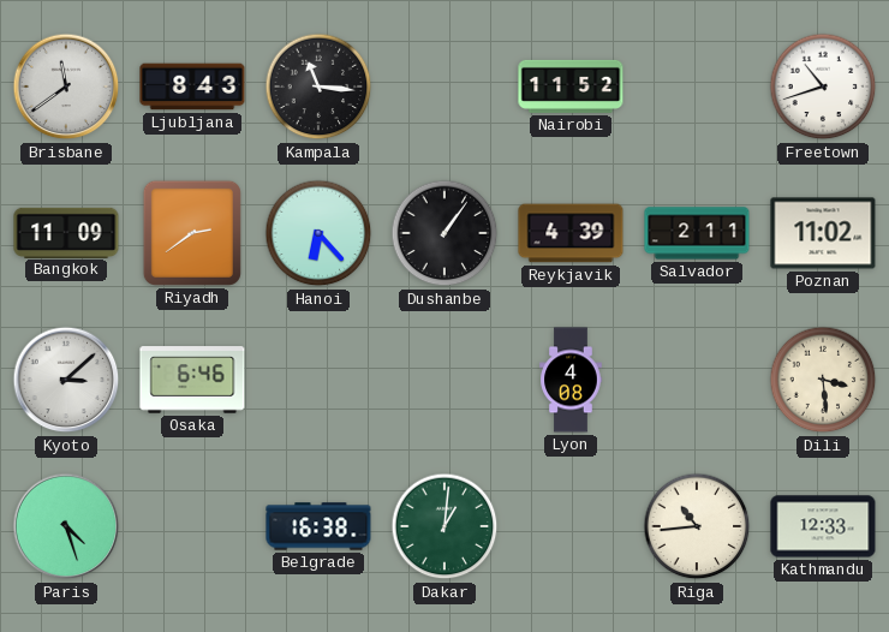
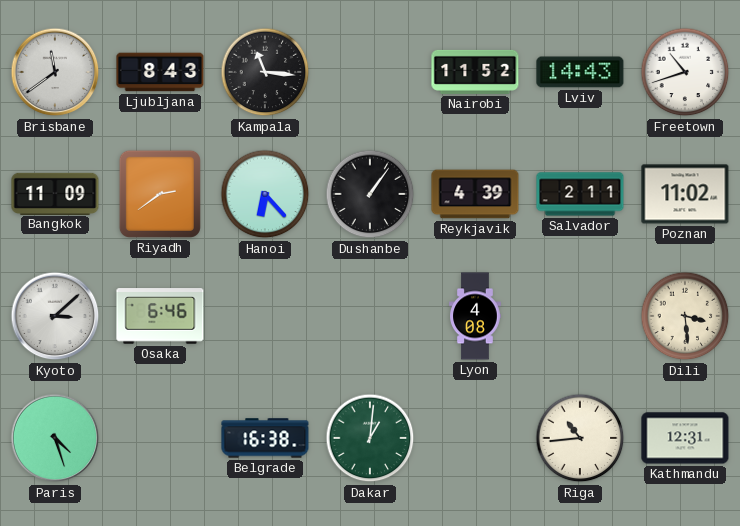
Lviv: none -> 14:43 (580, 72)
Kathmandu: 12:33 -> 12:31 (685, 438)
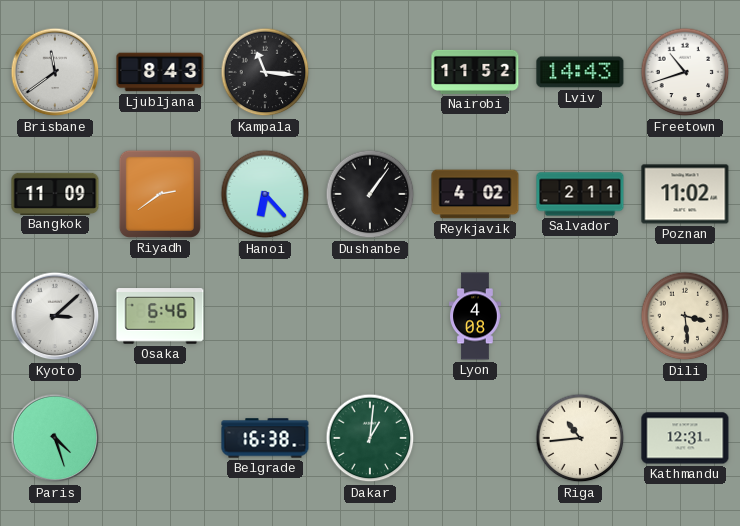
Reykjavik: 4:39 -> 4:02 (475, 194)
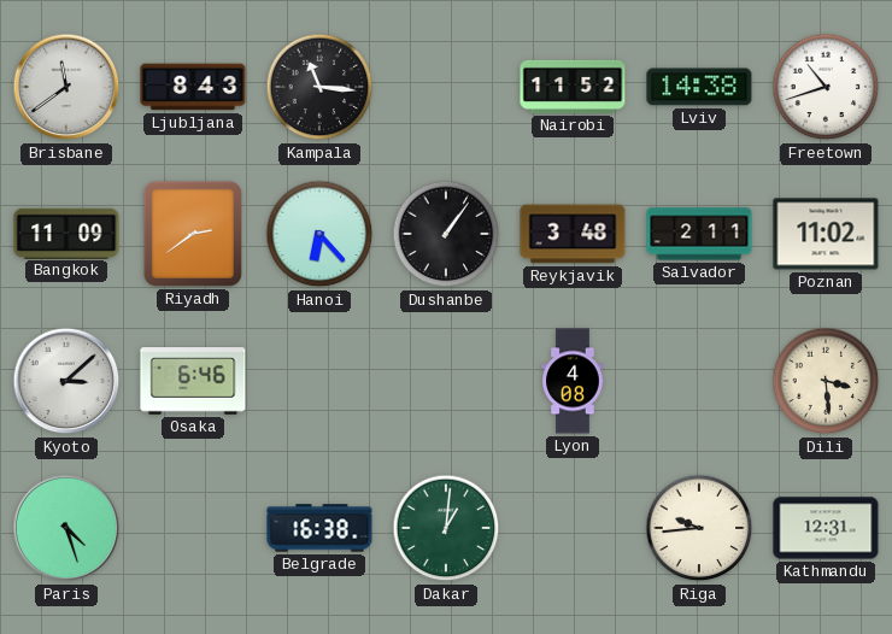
Lviv: 14:43 -> 14:38 (699, 87)
Reykjavik: 4:02 -> 3:48 (573, 234)
Riga: 10:44 -> 9:44 (699, 528)
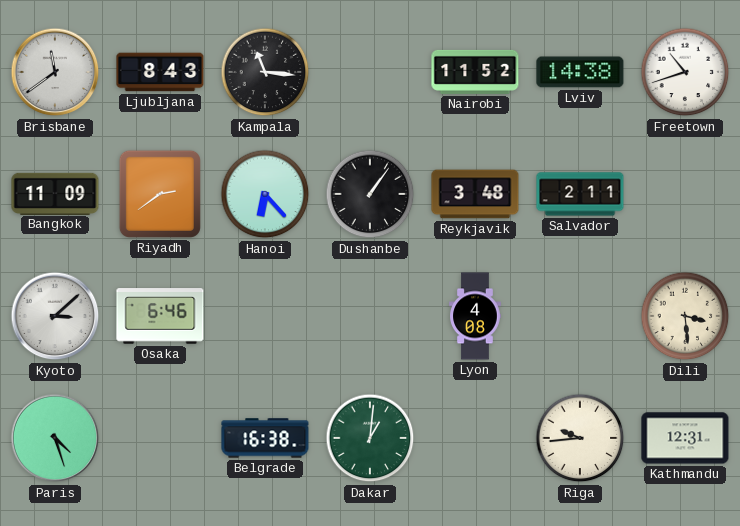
Poznan: 11:02 -> none (826, 234)
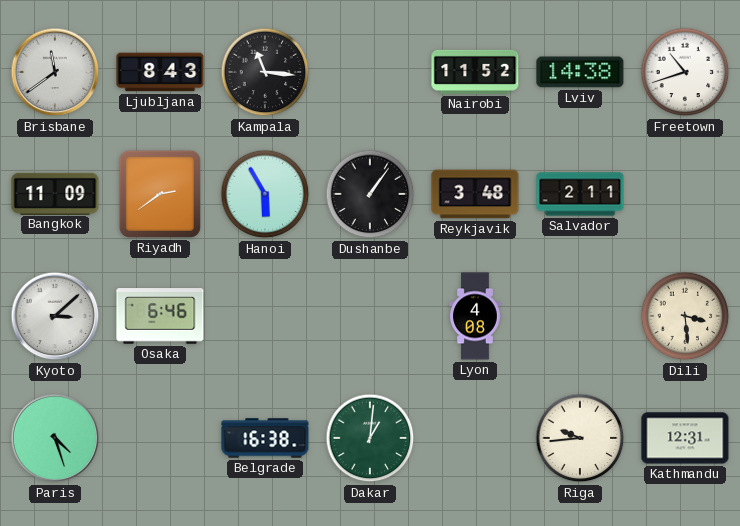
Hanoi: 6:23 -> 5:55 (265, 194)
